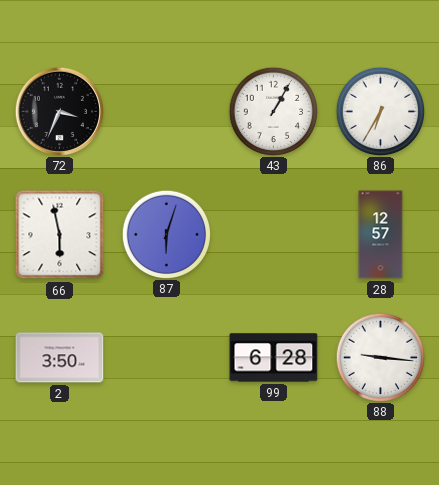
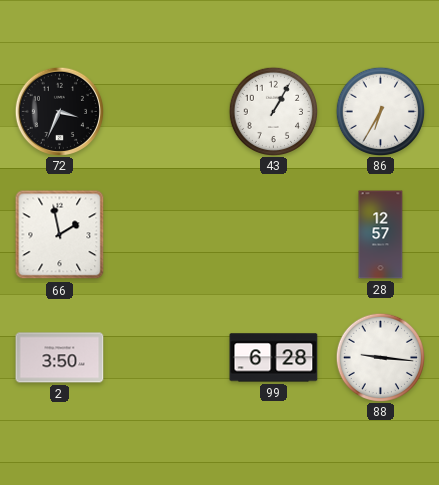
66: 5:58 -> 1:58 (60, 235)
87: 6:03 -> none (166, 234)
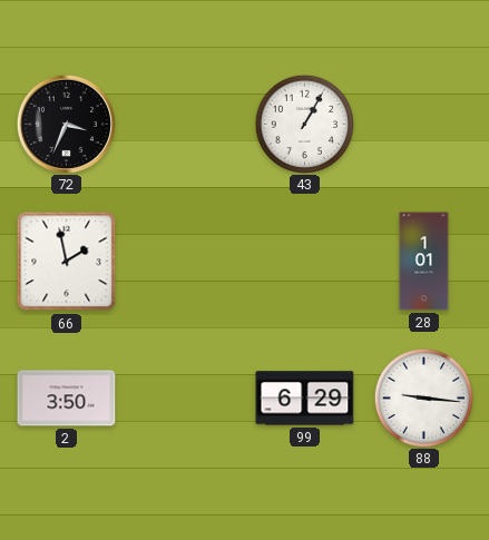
86: 6:35 -> none (380, 111)
28: 12:57 -> 1:01 (424, 262)
99: 6:28 -> 6:29 (305, 399)
